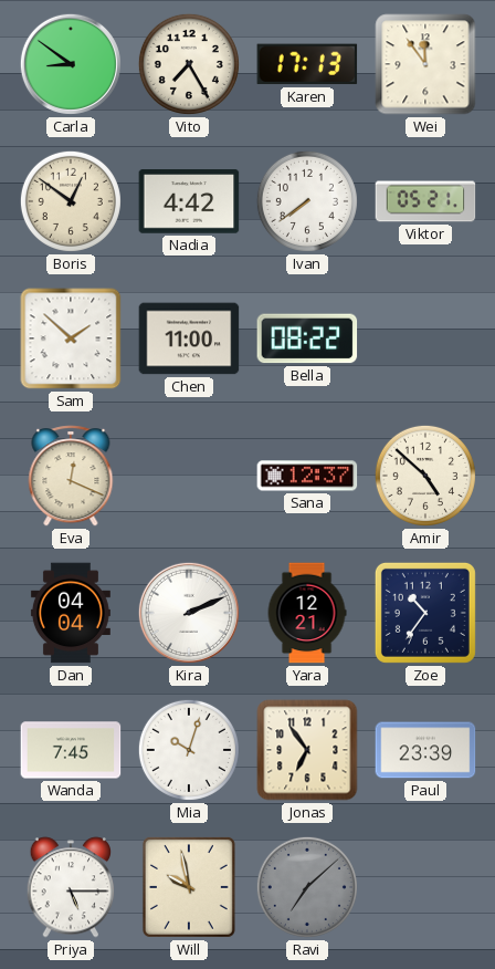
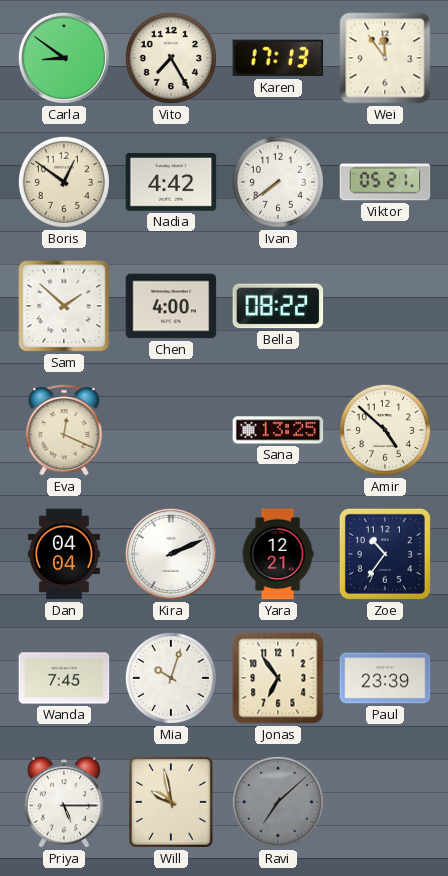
Chen: 11:00 -> 4:00 (171, 306)
Sana: 12:37 -> 13:25 (278, 430)
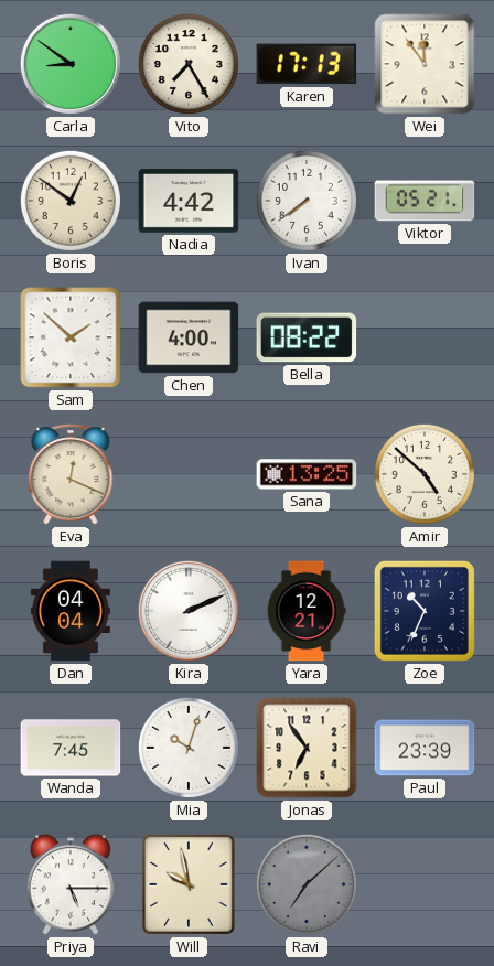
Zoe: 10:36 -> 10:34 (425, 611)
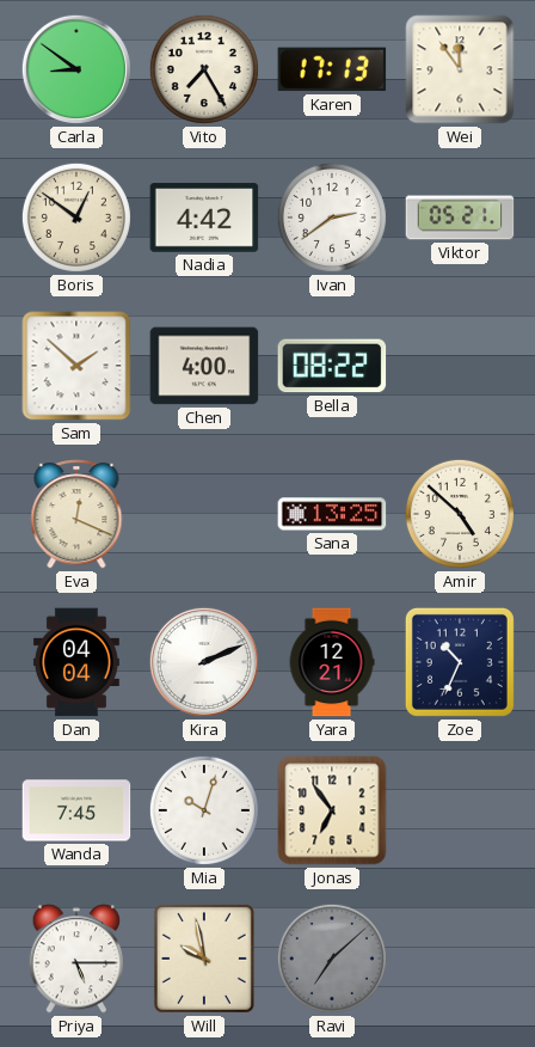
Ivan: 7:39 -> 2:39 (332, 218)
Paul: 23:39 -> none (425, 748)
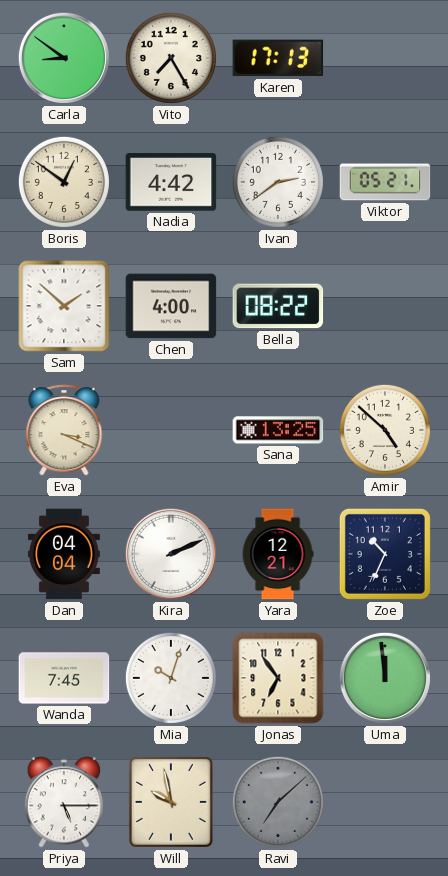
Wei: 11:54 -> none (460, 69)
Eva: 12:19 -> 3:19 (64, 430)
Uma: none -> 11:59 (385, 678)
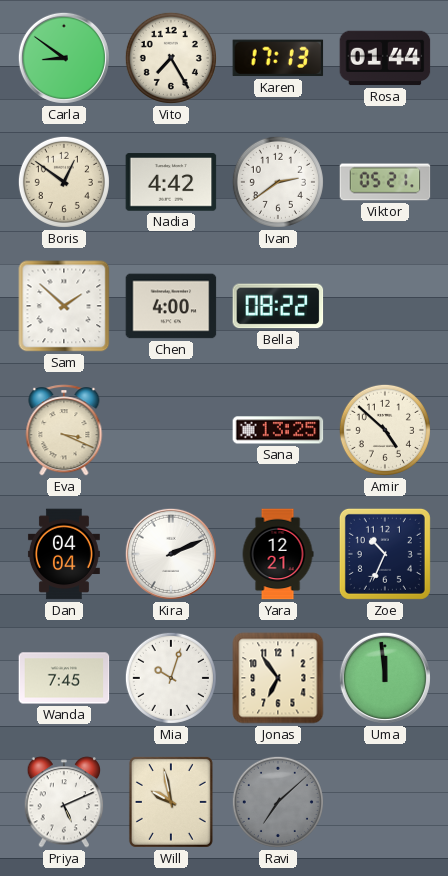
Rosa: none -> 01:44 (385, 58)
Priya: 5:15 -> 5:11 (64, 802)
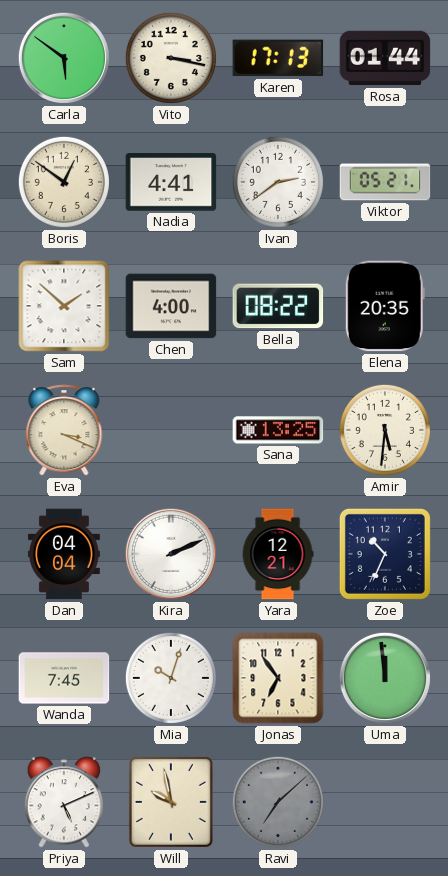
Carla: 8:51 -> 5:51 (64, 58)
Vito: 7:25 -> 3:17 (171, 58)
Nadia: 4:42 -> 4:41 (171, 182)
Elena: none -> 20:35 (385, 306)
Amir: 4:52 -> 5:31 (385, 430)
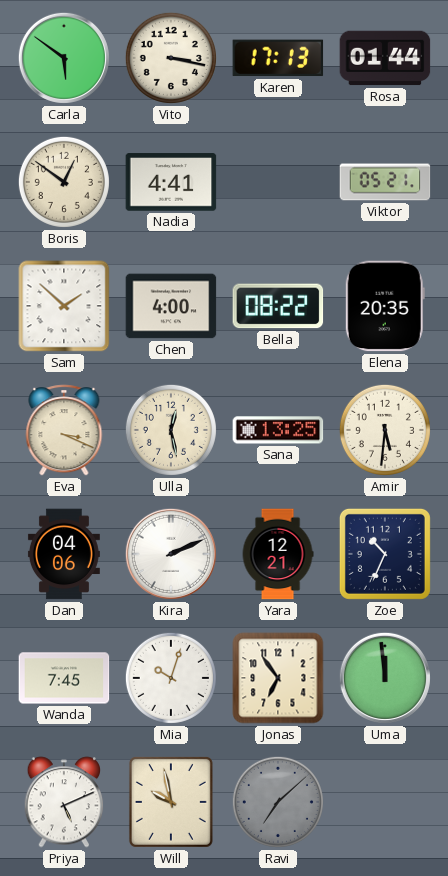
Ivan: 2:39 -> none (278, 182)
Ulla: none -> 12:28 (171, 430)
Dan: 04:04 -> 04:06 (64, 554)
